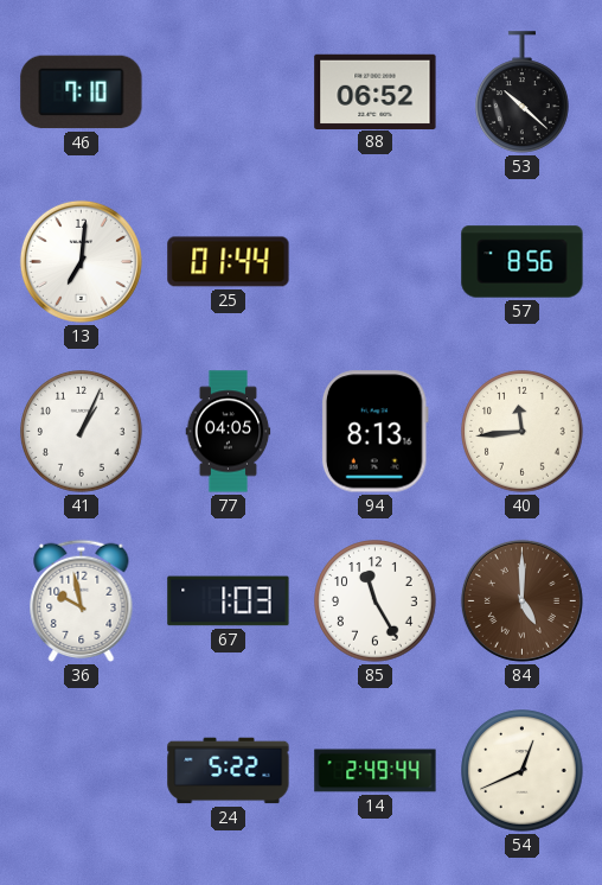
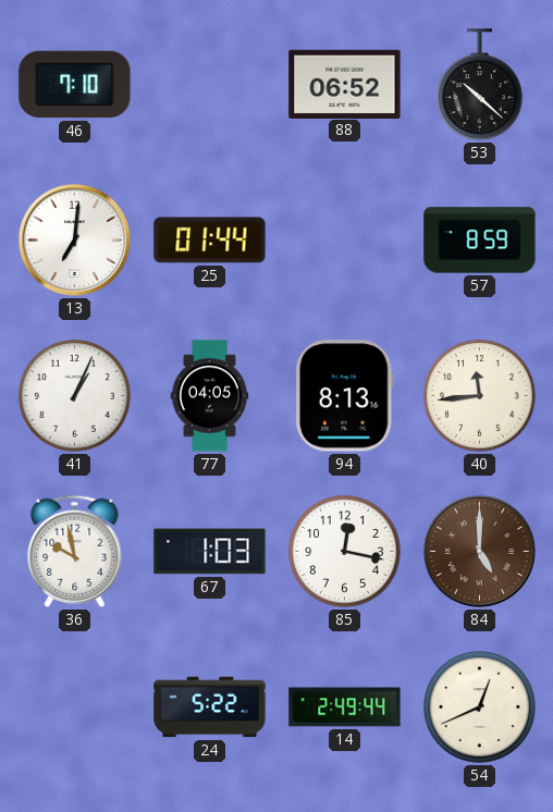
57: 8:56 -> 8:59 (480, 241)
85: 11:25 -> 12:17 (345, 552)
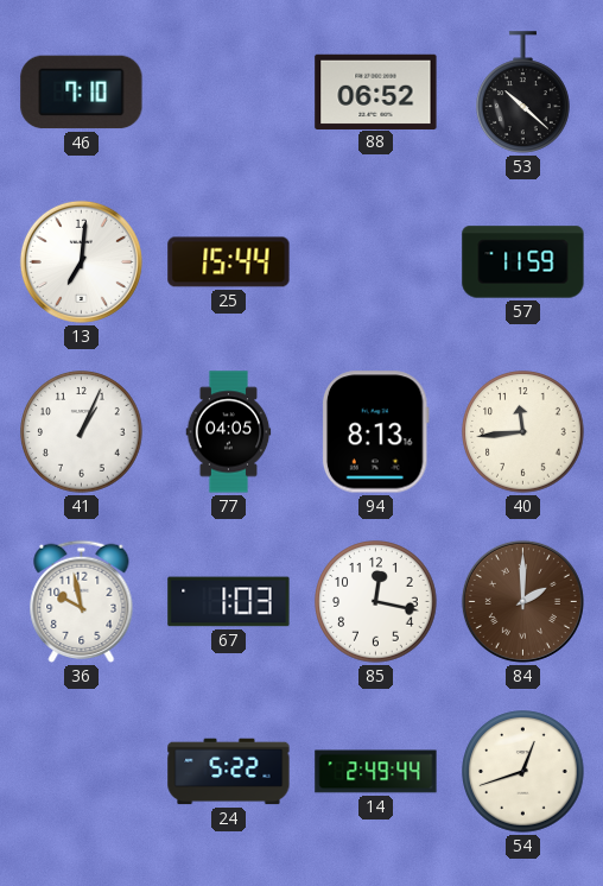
25: 01:44 -> 15:44 (229, 262)
57: 8:59 -> 11:59 (523, 262)
84: 5:00 -> 2:00 (522, 601)
54: 12:41 -> 12:42 (523, 772)
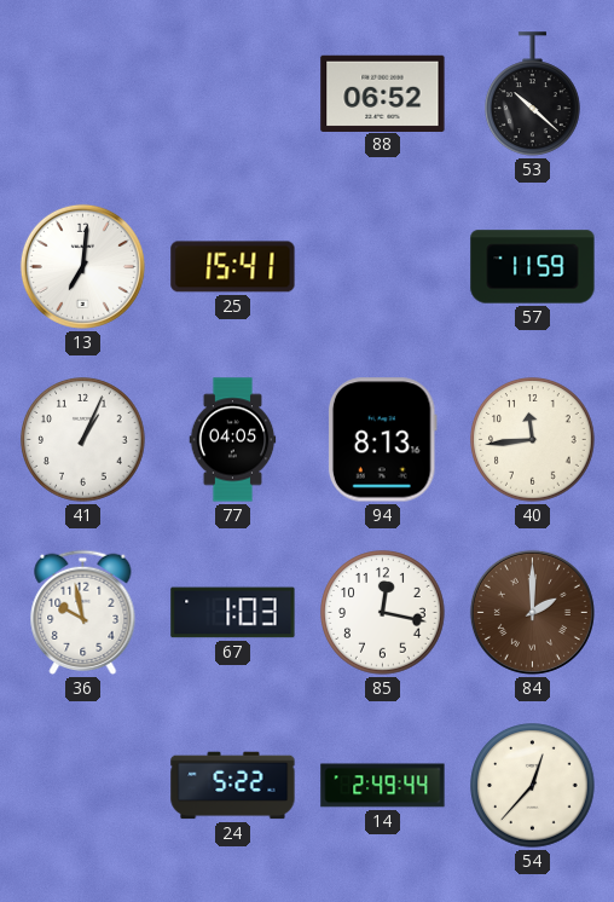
46: 7:10 -> none (82, 93)
25: 15:44 -> 15:41 (233, 267)
54: 12:42 -> 12:37 (533, 786)
